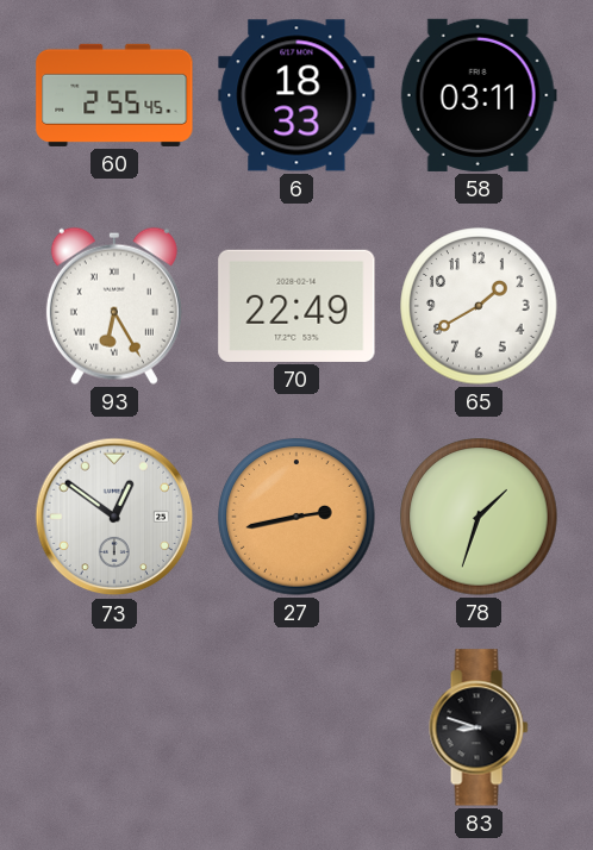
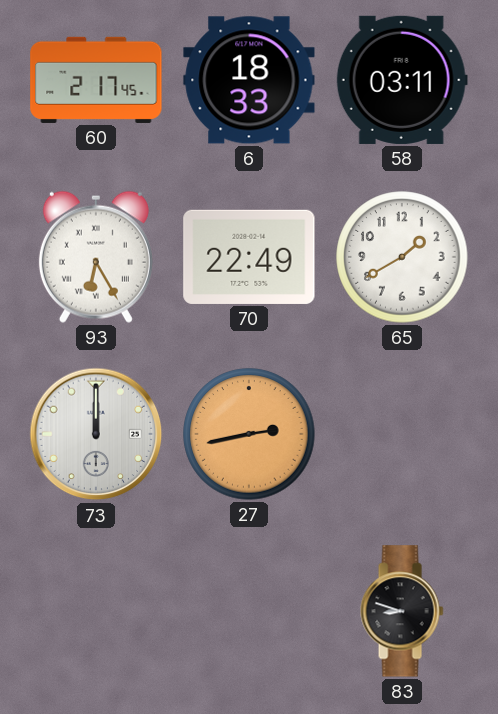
60: 2:55 -> 2:17 (96, 80)
73: 12:51 -> 12:00 (96, 434)
78: 1:33 -> none (479, 517)
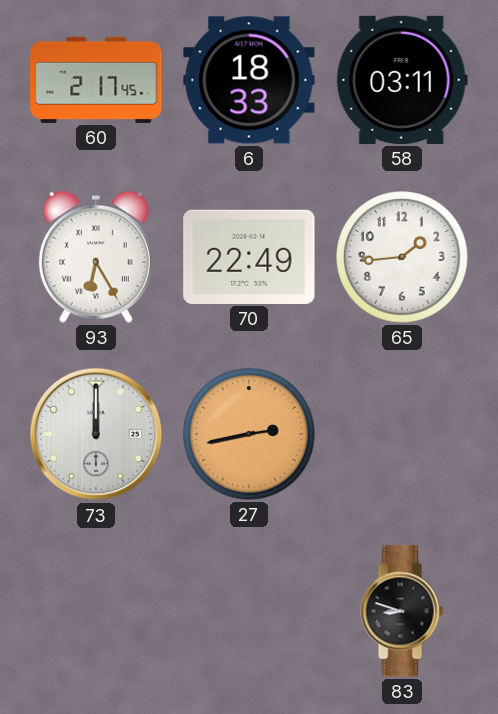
65: 1:40 -> 1:44 (402, 257)
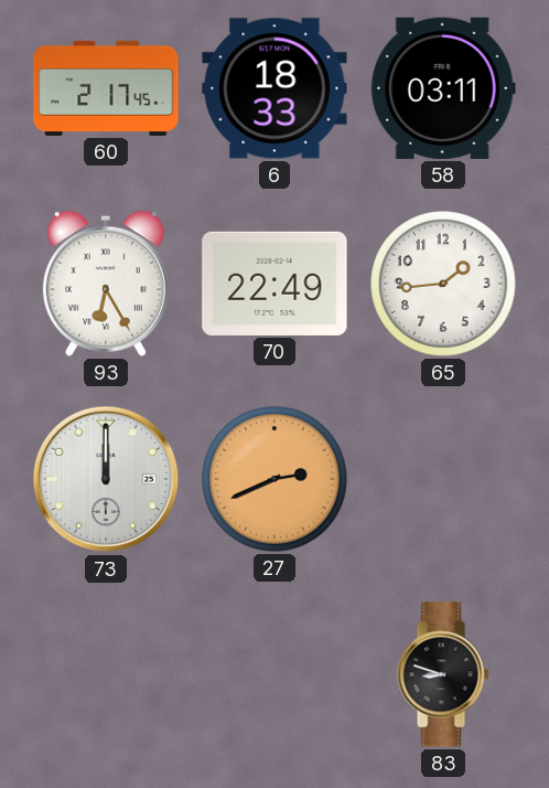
27: 2:43 -> 2:41 (274, 479)
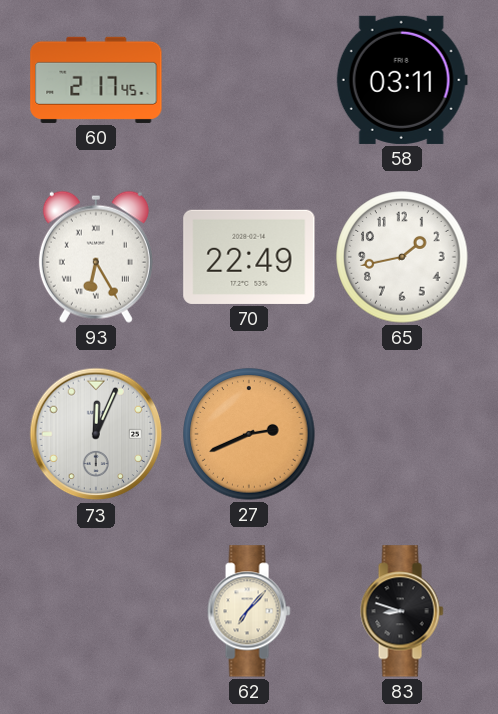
6: 18:33 -> none (274, 88)
65: 1:44 -> 1:43 (402, 257)
73: 12:00 -> 12:04 (96, 434)
62: none -> 7:07 (249, 611)
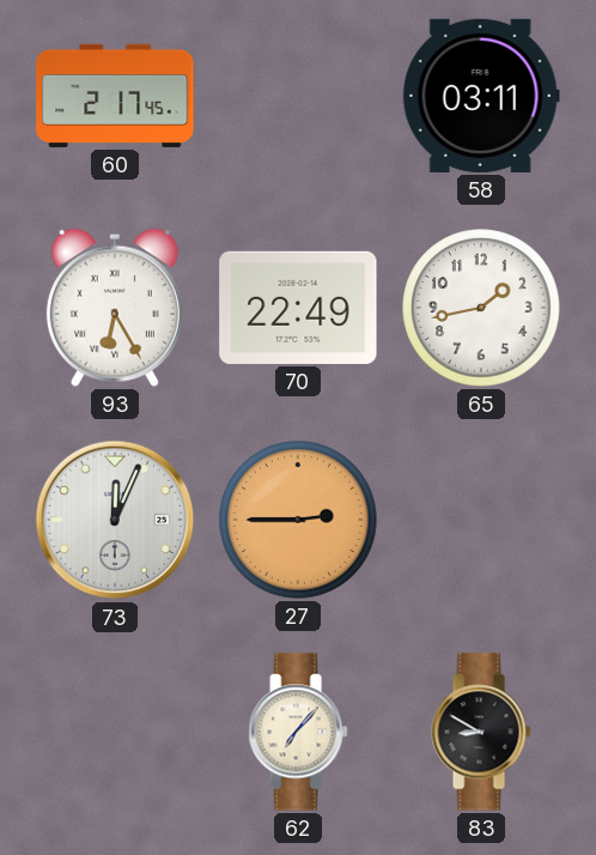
27: 2:41 -> 2:45 (298, 520)
83: 8:48 -> 8:50 (481, 732)
